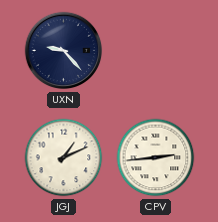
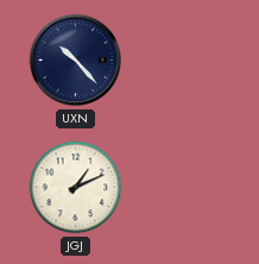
UXN: 9:23 -> 10:23 (76, 61)
CPV: 2:44 -> none (156, 158)
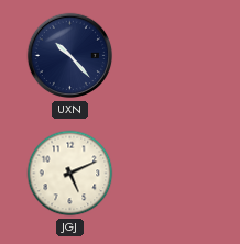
JGJ: 1:11 -> 5:11 (70, 174)
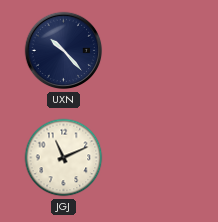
JGJ: 5:11 -> 11:11 (64, 158)
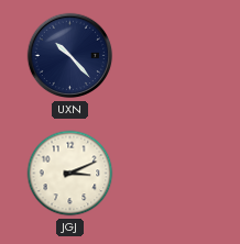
JGJ: 11:11 -> 3:11 (70, 174)
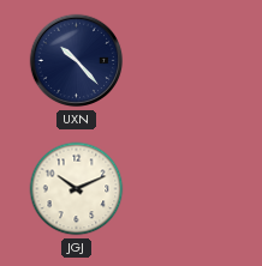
JGJ: 3:11 -> 10:11 (77, 189)
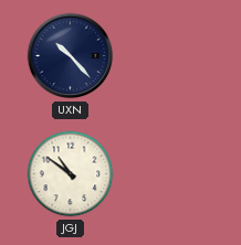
JGJ: 10:11 -> 10:51 (71, 174)
